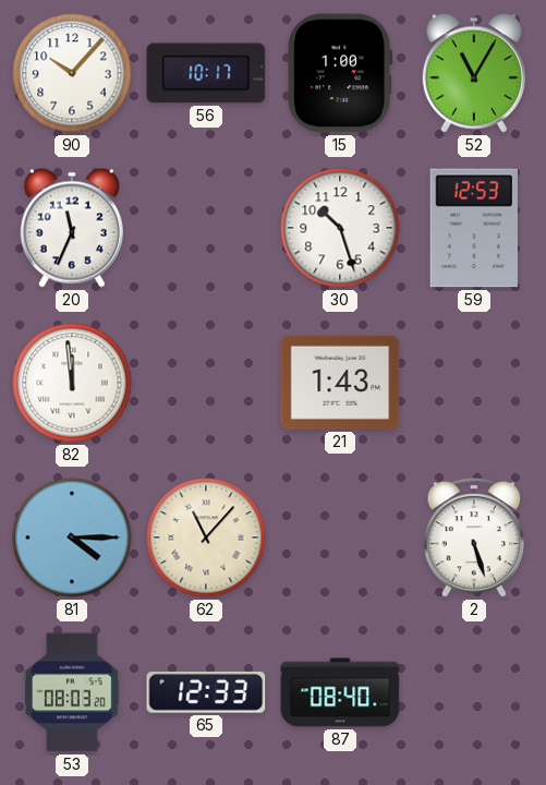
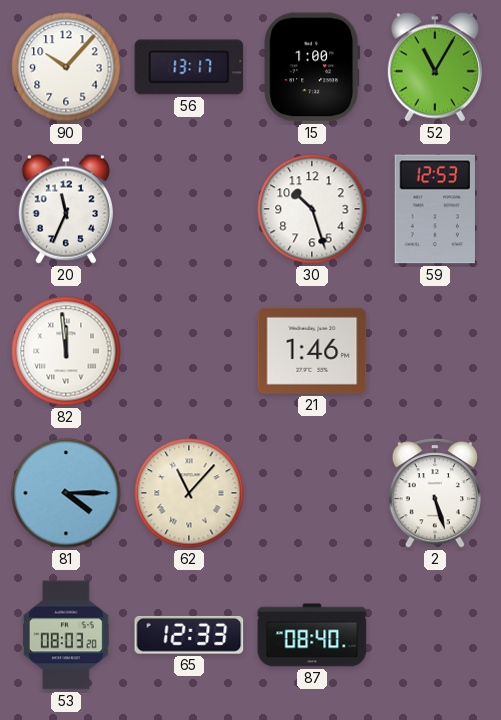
56: 10:17 -> 13:17 (189, 67)
21: 1:43 -> 1:46 (312, 351)
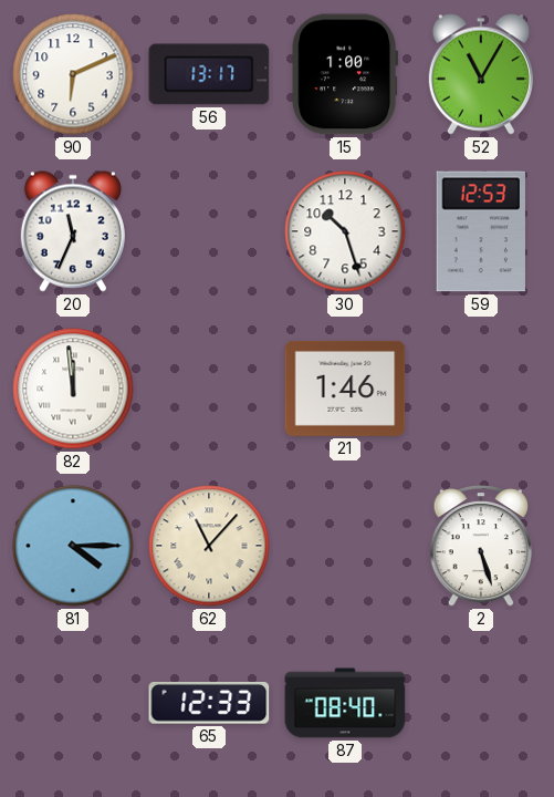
90: 10:07 -> 6:11 (73, 74)
53: 08:03 -> none (67, 635)
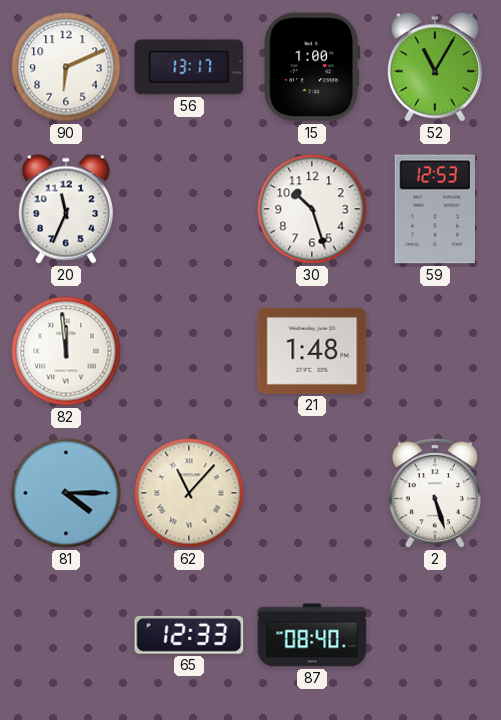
21: 1:46 -> 1:48 (312, 351)
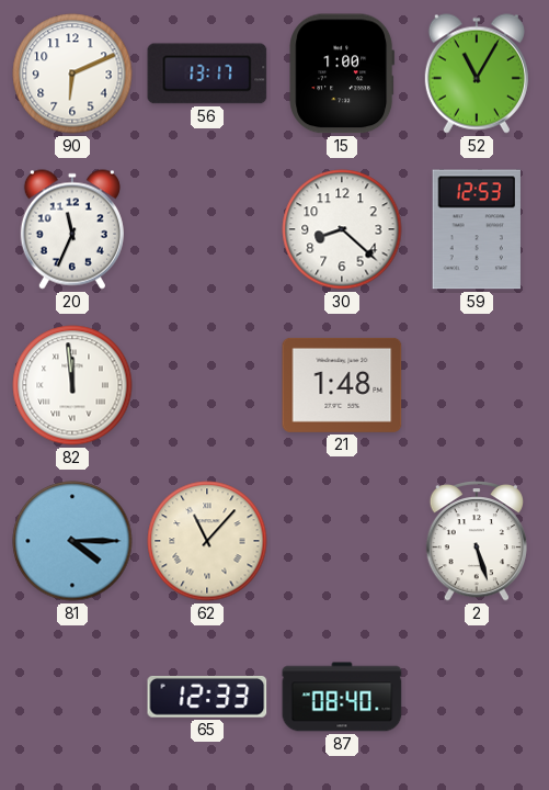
30: 10:27 -> 8:22 (342, 229)
